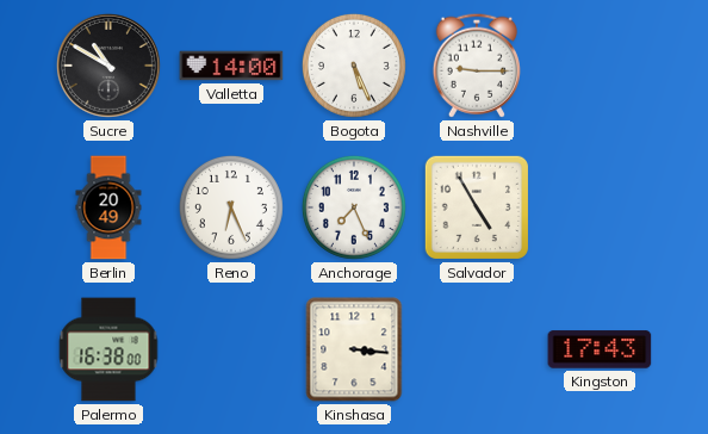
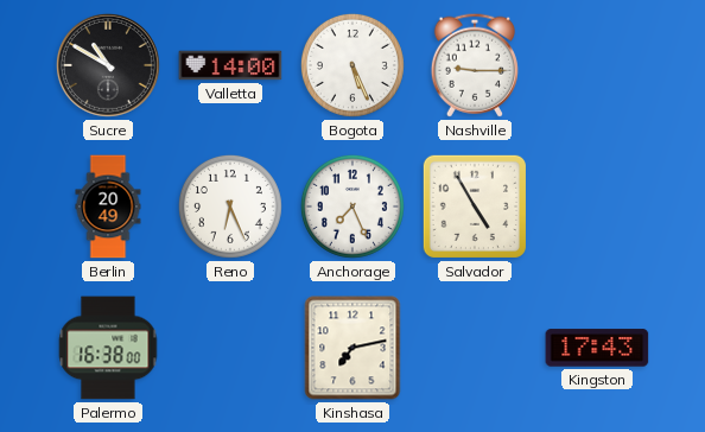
Kinshasa: 3:16 -> 7:13 (352, 348)
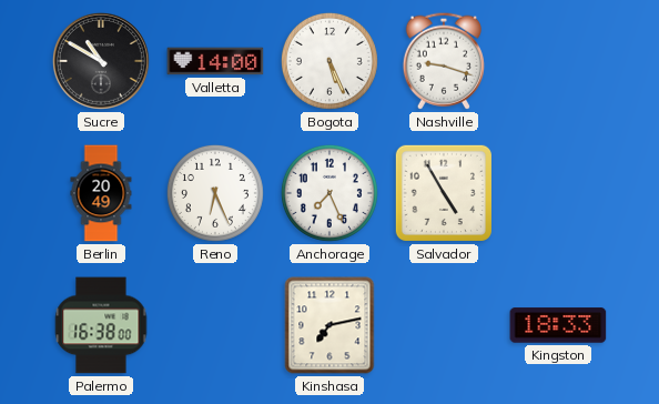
Nashville: 9:15 -> 9:18 (444, 61)
Kingston: 17:43 -> 18:33 (558, 325)
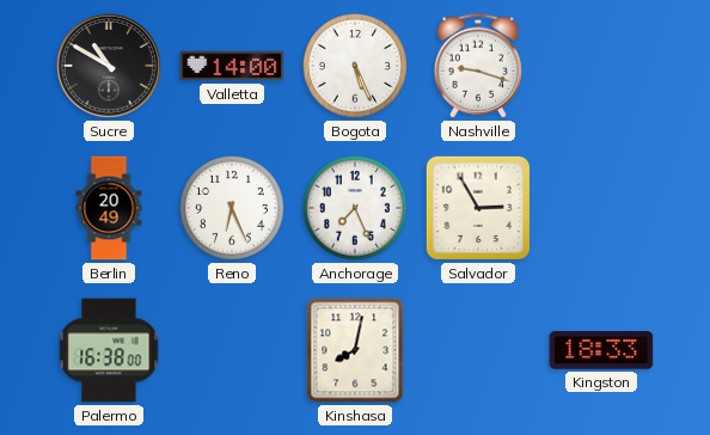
Salvador: 4:55 -> 2:55 (478, 208)
Kinshasa: 7:13 -> 8:02 (355, 350)
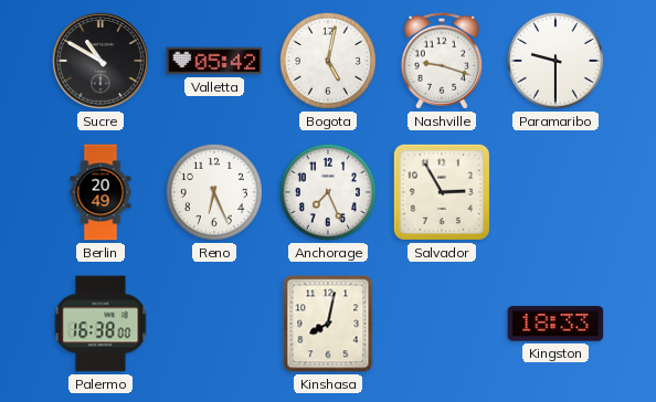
Valletta: 14:00 -> 05:42 (214, 61)
Bogota: 5:26 -> 5:02 (328, 61)
Paramaribo: none -> 9:30 (556, 61)
